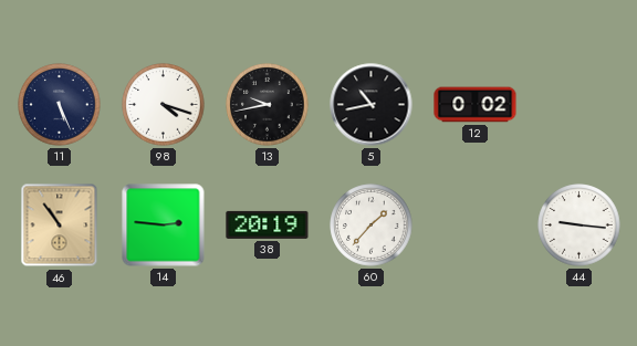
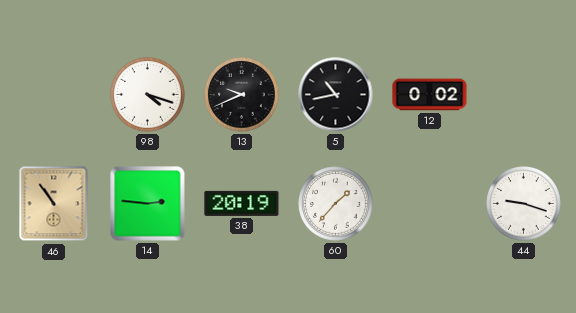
11: 5:26 -> none (60, 105)
13: 9:43 -> 9:41 (242, 95)
44: 9:16 -> 9:18 (524, 204)
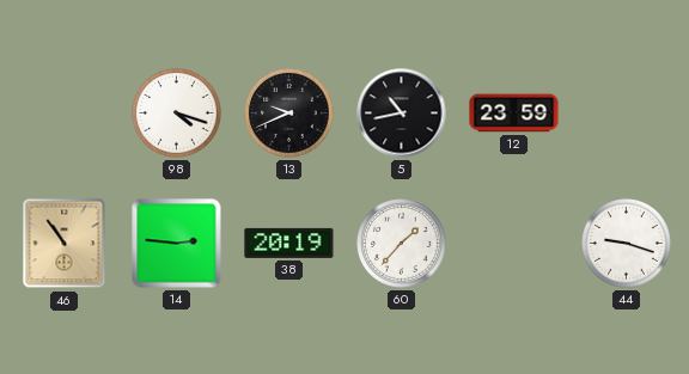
12: 0:02 -> 23:59 (514, 114)
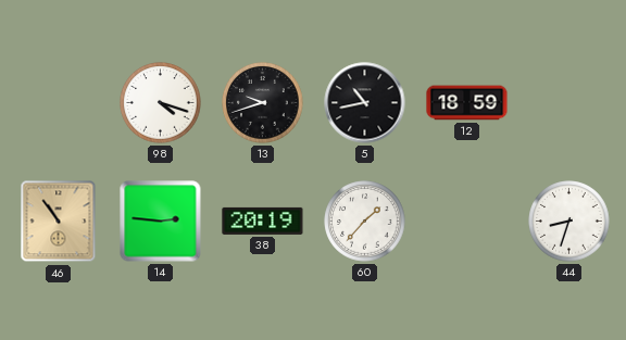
13: 9:41 -> 9:42 (263, 103)
12: 23:59 -> 18:59 (467, 103)
44: 9:18 -> 8:33 (569, 222)
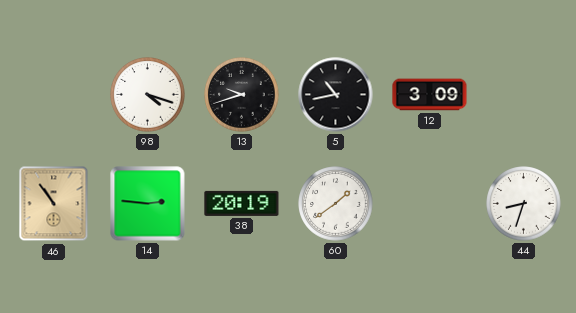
12: 18:59 -> 3:09 (430, 95)
60: 1:37 -> 1:39 (336, 204)
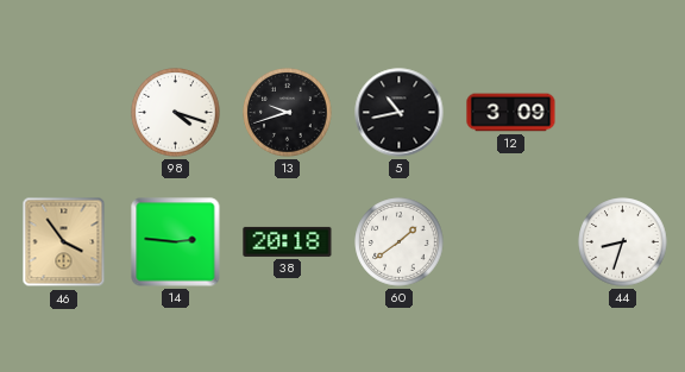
46: 10:54 -> 3:54 (64, 242)
38: 20:19 -> 20:18 (288, 241)
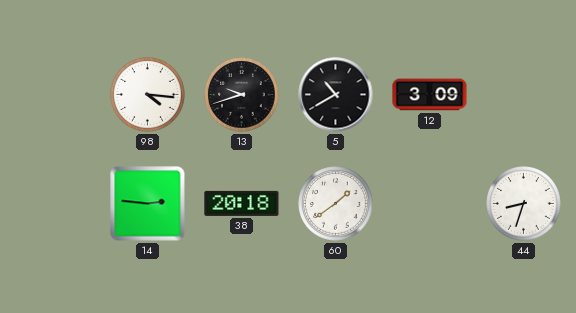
98: 4:18 -> 4:16 (148, 95)
5: 10:43 -> 10:40 (336, 95)
46: 3:54 -> none (64, 242)
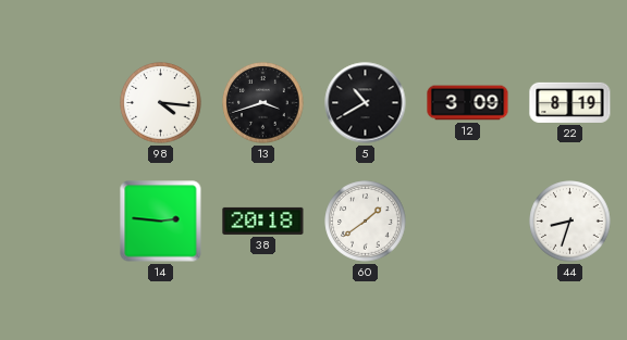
13: 9:42 -> 3:42 (263, 103)
22: none -> 8:19 (570, 102)
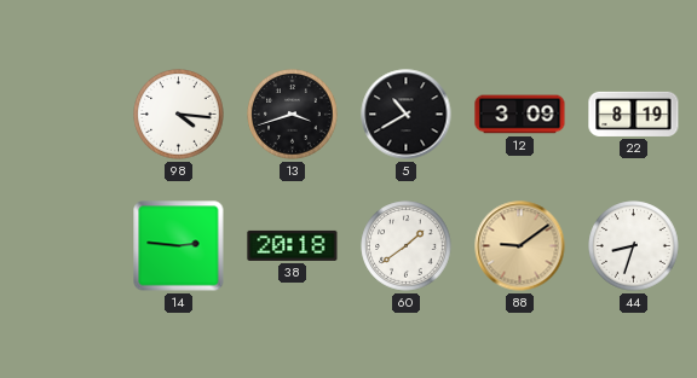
88: none -> 9:09 (520, 246)
